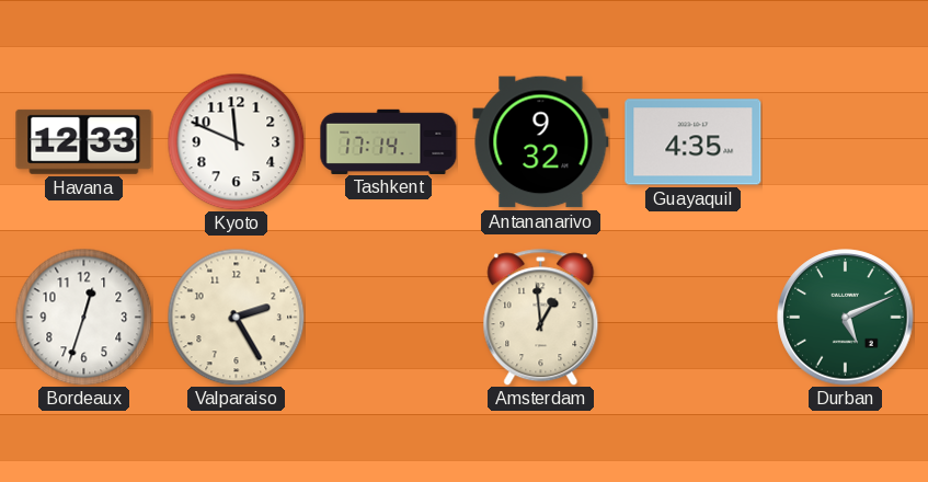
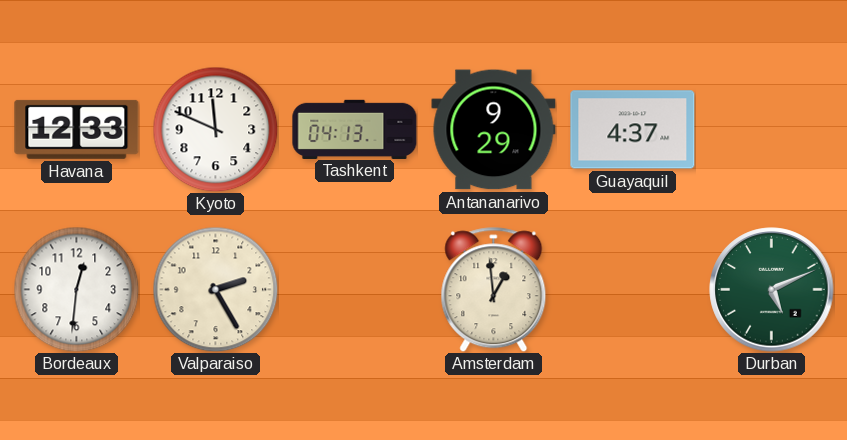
Tashkent: 17:14 -> 04:13 (355, 129)
Antananarivo: 9:32 -> 9:29 (494, 130)
Guayaquil: 4:35 -> 4:37 (633, 130)
Bordeaux: 12:33 -> 12:31 (76, 289)
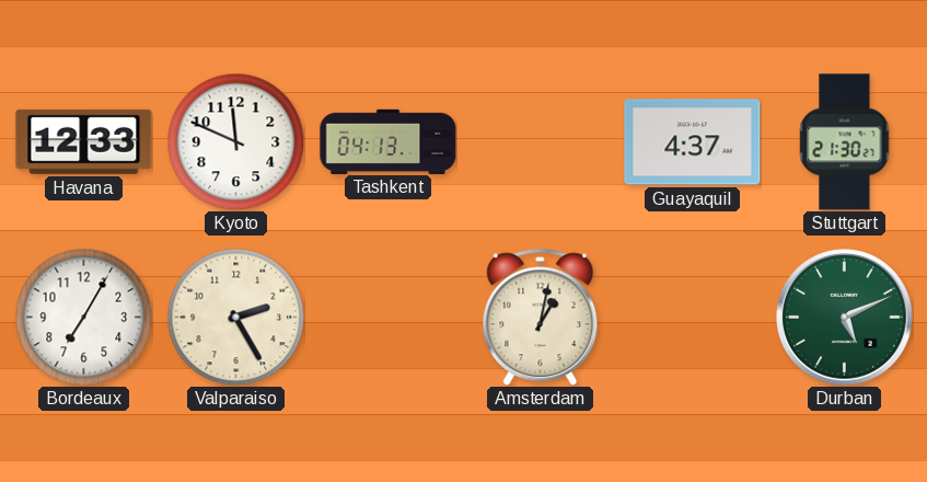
Antananarivo: 9:29 -> none (494, 130)
Stuttgart: none -> 21:30 (845, 142)
Bordeaux: 12:31 -> 7:05 (83, 317)
Amsterdam: 12:59 -> 1:02 (541, 318)
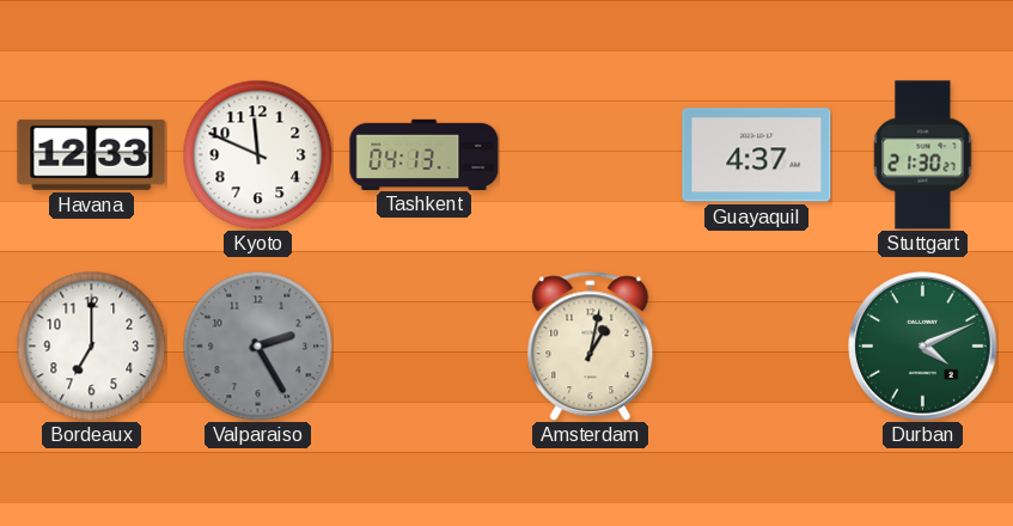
Bordeaux: 7:05 -> 7:00 (91, 345)
Valparaiso dial: cream -> grey (257, 345)
Durban: 5:11 -> 4:11 (923, 347)
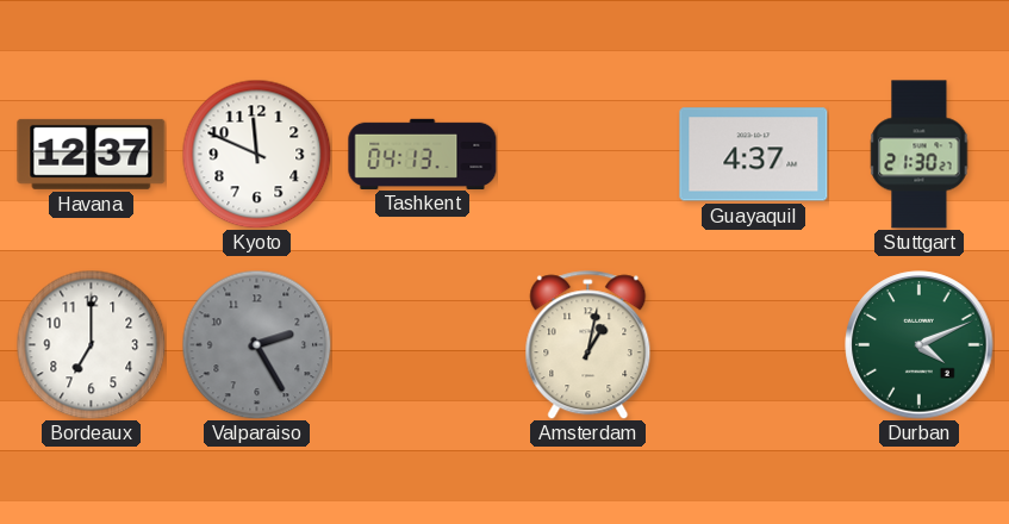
Havana: 12:33 -> 12:37 (92, 154)
